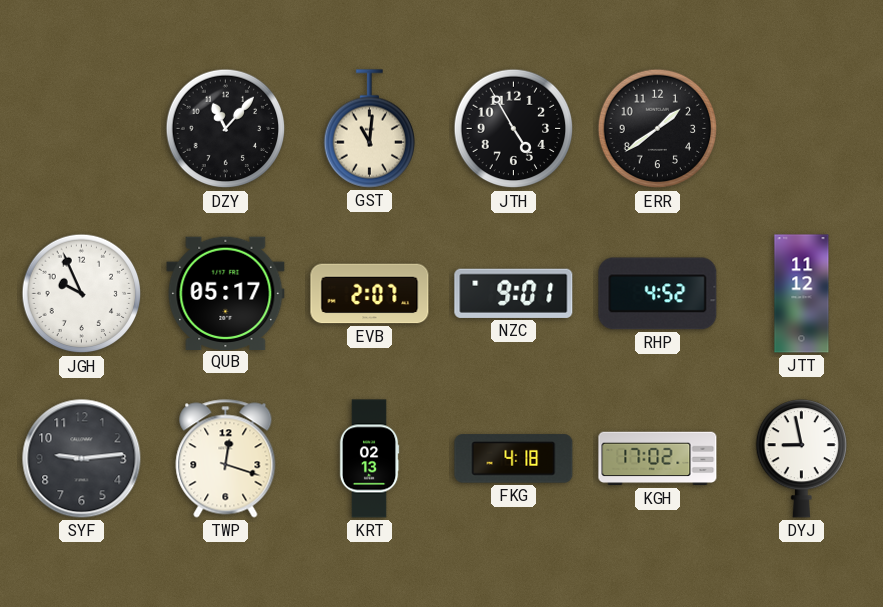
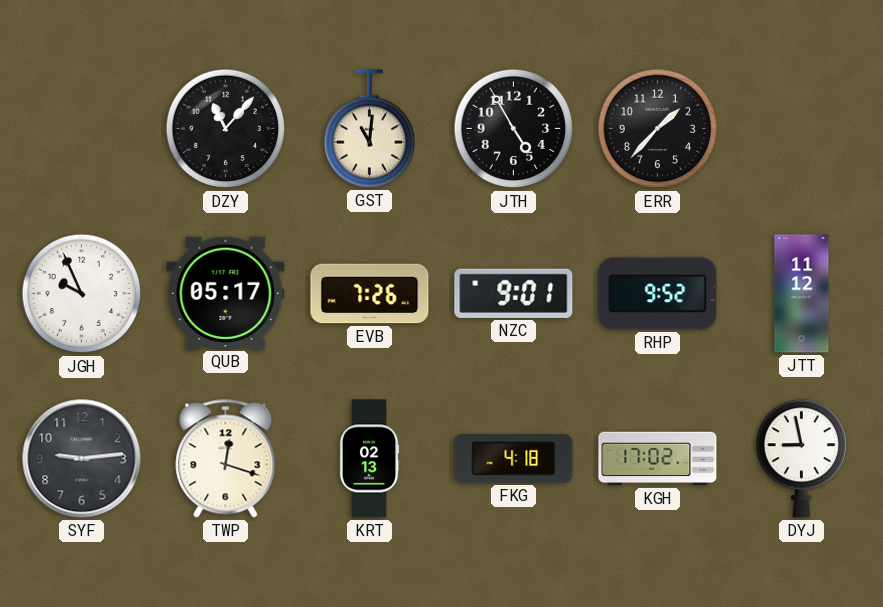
ERR: 1:39 -> 1:37 (658, 129)
EVB: 2:07 -> 7:26 (370, 294)
RHP: 4:52 -> 9:52 (658, 294)
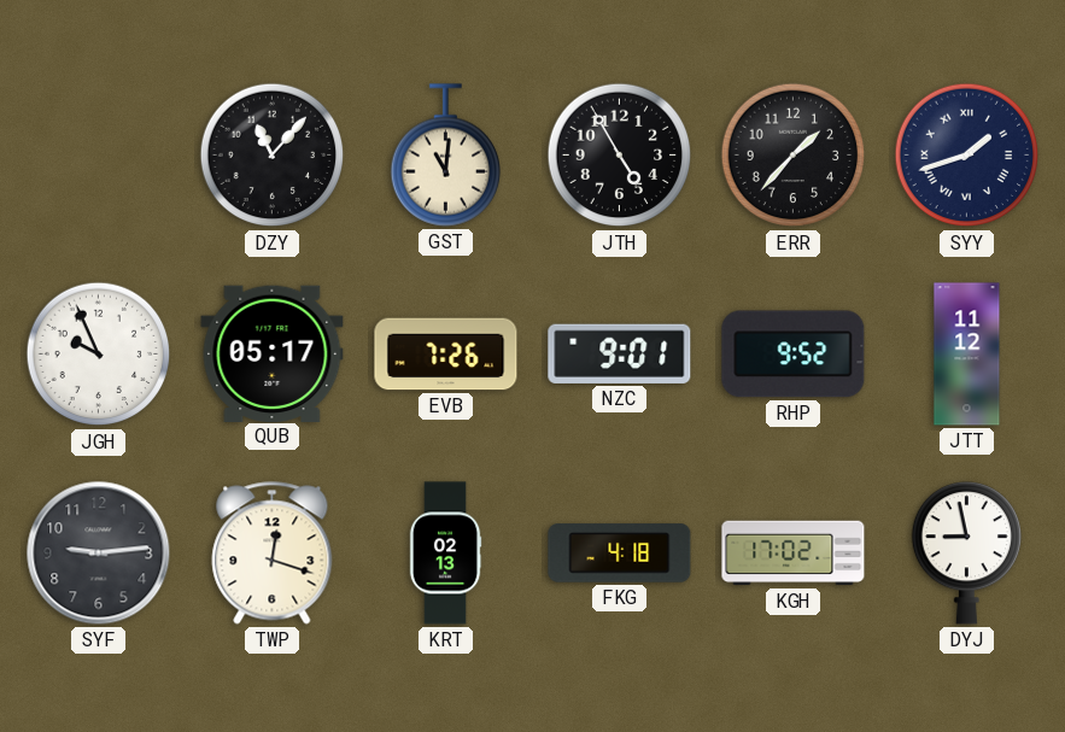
SYY: none -> 1:42 (967, 156)
